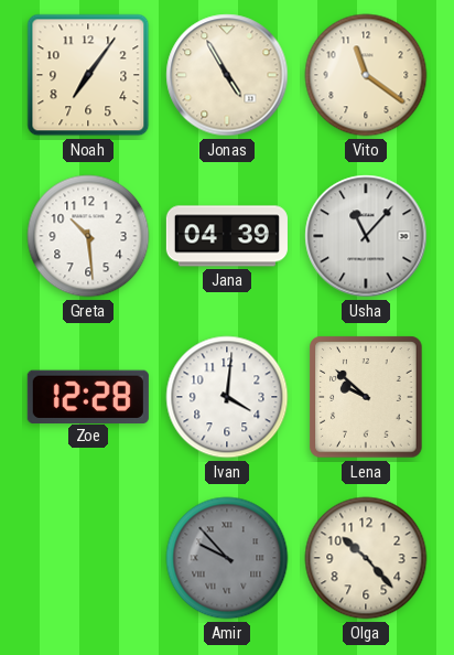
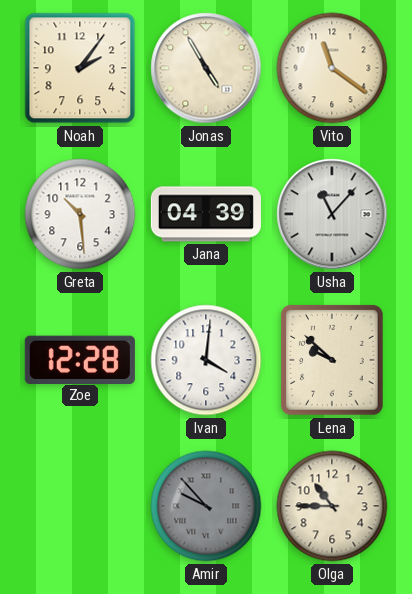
Noah: 7:06 -> 2:06 (80, 68)
Olga: 10:23 -> 10:45 (332, 506)
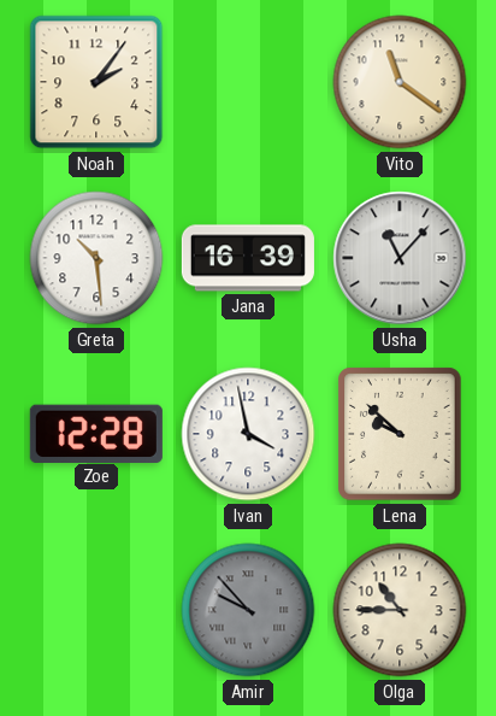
Jonas: 4:55 -> none (206, 68)
Jana: 04:39 -> 16:39 (248, 258)
Ivan: 4:01 -> 3:58 (248, 434)
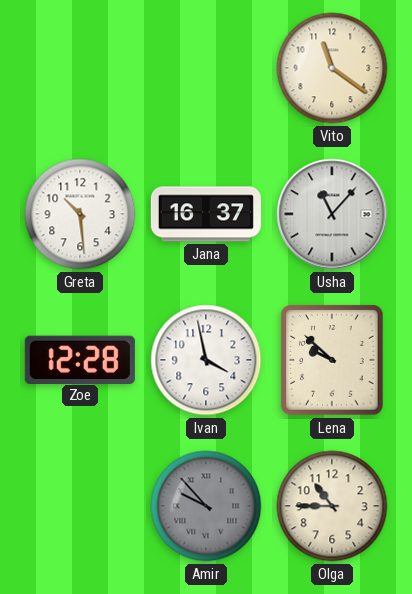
Noah: 2:06 -> none (96, 82)
Jana: 16:39 -> 16:37 (206, 214)
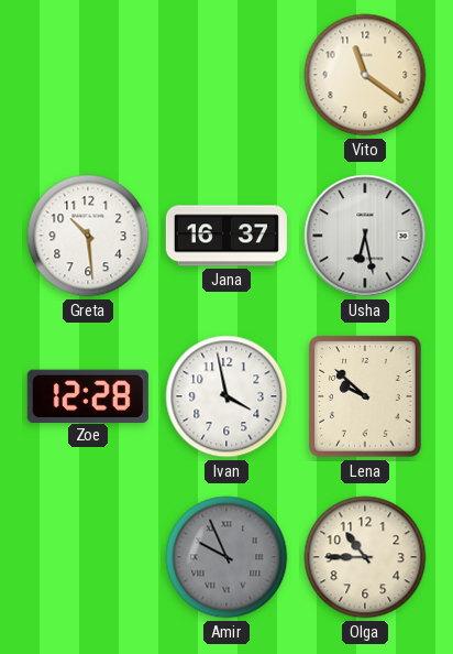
Usha: 11:07 -> 6:28 (365, 236)
Amir: 9:53 -> 9:56 (226, 557)
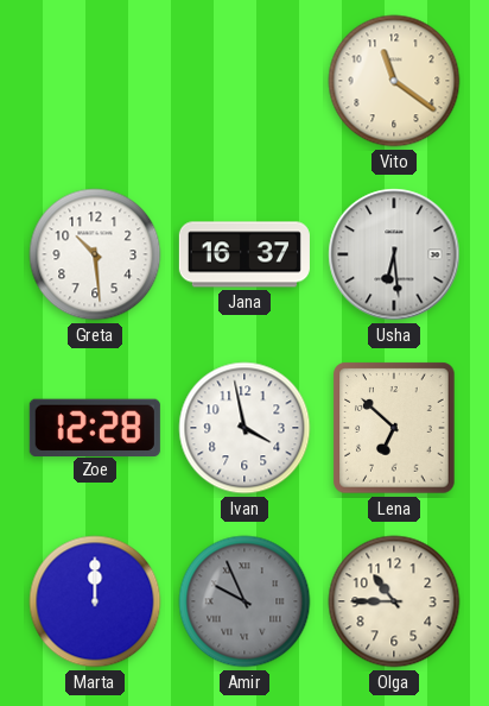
Usha: 6:28 -> 6:29 (394, 254)
Lena: 9:52 -> 6:52 (394, 428)
Marta: none -> 12:00 (95, 601)
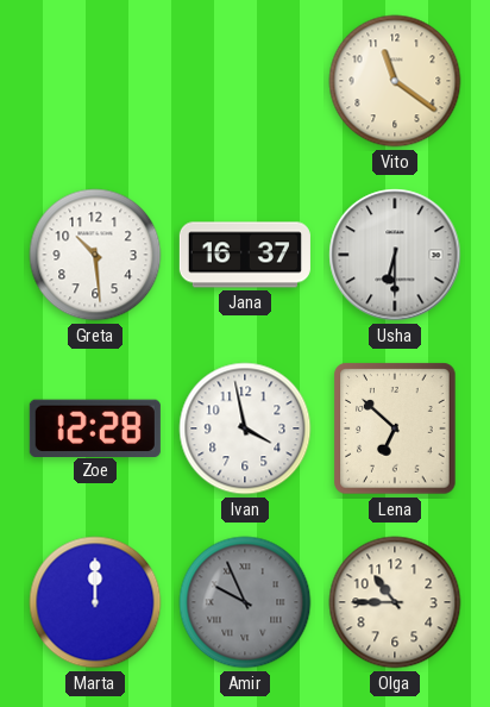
Usha: 6:29 -> 6:30 (395, 255)
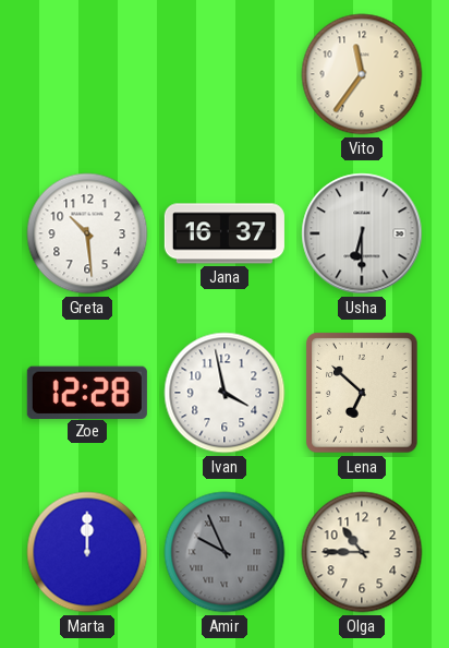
Vito: 11:21 -> 11:36 (362, 74)
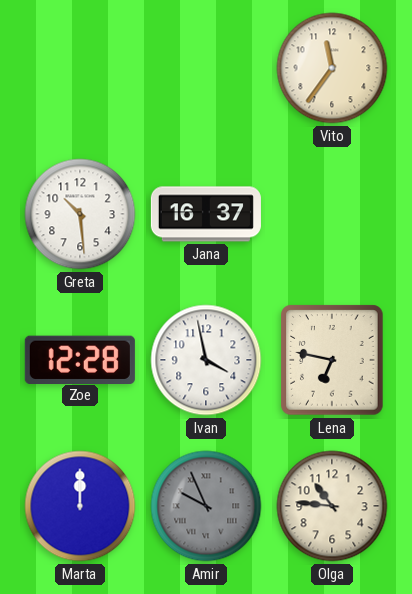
Usha: 6:30 -> none (362, 233)
Lena: 6:52 -> 6:47 (332, 360)
Olga: 10:45 -> 10:46 (332, 506)
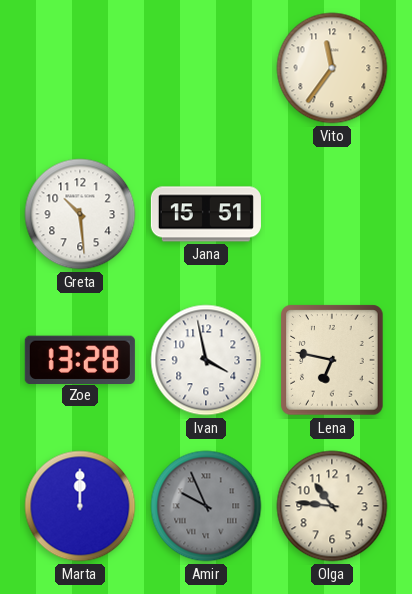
Jana: 16:37 -> 15:51 (206, 214)
Zoe: 12:28 -> 13:28 (80, 359)
